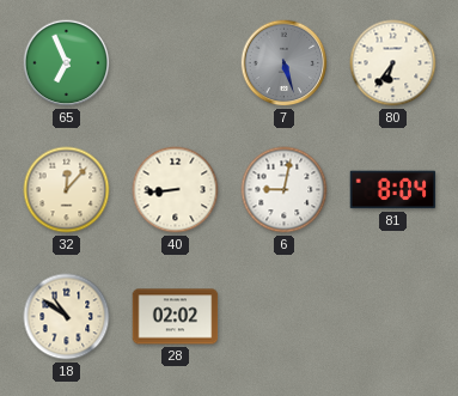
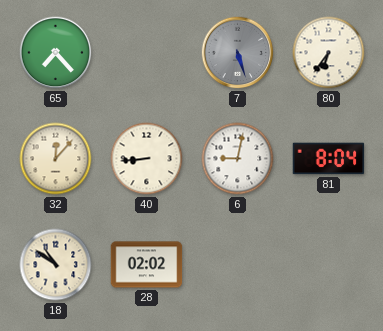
65: 6:56 -> 7:23 (56, 53)
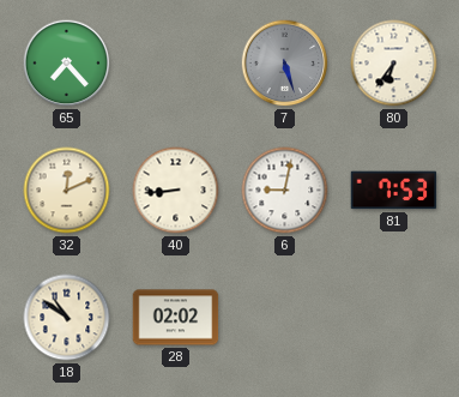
32: 12:07 -> 12:11 (67, 191)
81: 8:04 -> 7:53 (394, 191)
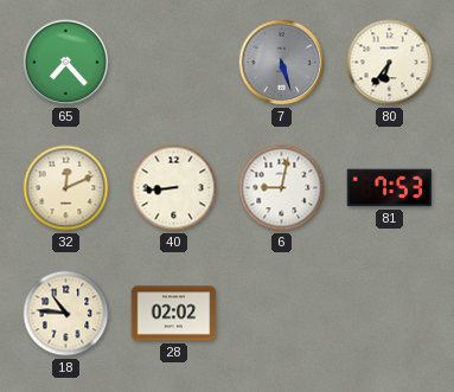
18: 10:51 -> 10:46 (66, 314)
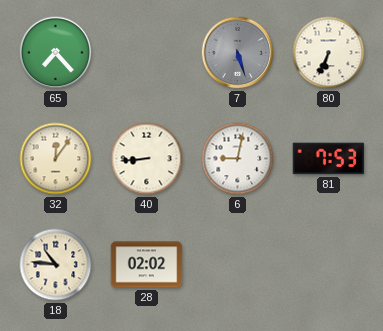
80: 6:36 -> 6:34 (329, 53)
32: 12:11 -> 12:06 (56, 159)
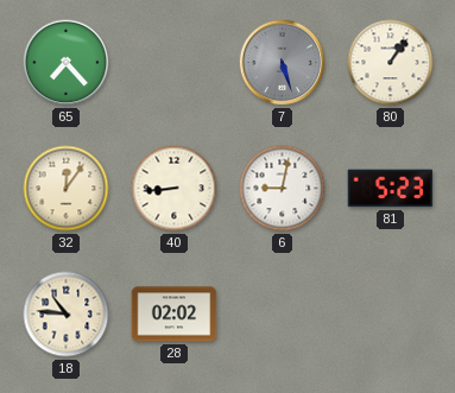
80: 6:34 -> 1:06 (391, 63)
81: 7:53 -> 5:23 (391, 189)
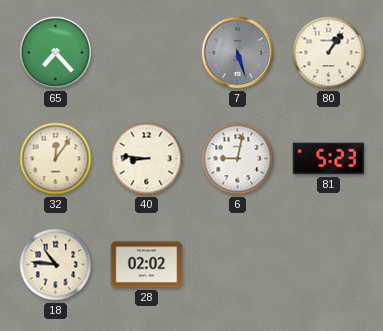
40: 8:44 -> 8:46 (147, 159)
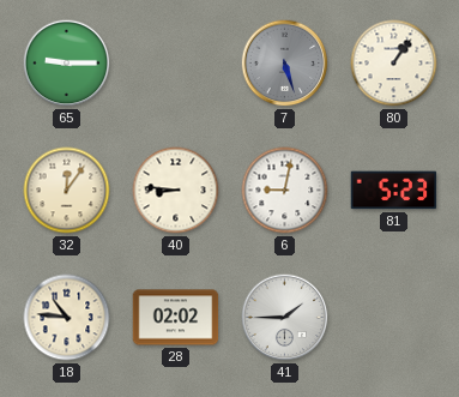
65: 7:23 -> 9:15 (67, 64)
41: none -> 1:45 (285, 318)
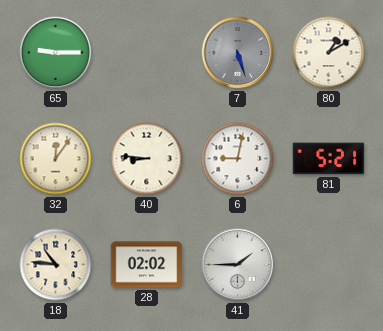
80: 1:06 -> 1:10 (329, 53)
81: 5:23 -> 5:21 (329, 159)
